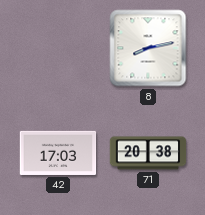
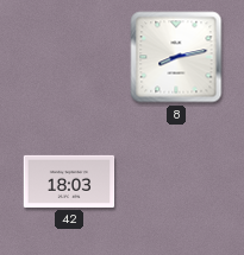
42: 17:03 -> 18:03 (69, 181)
71: 20:38 -> none (148, 153)
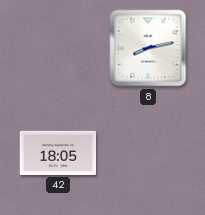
42: 18:03 -> 18:05 (58, 153)
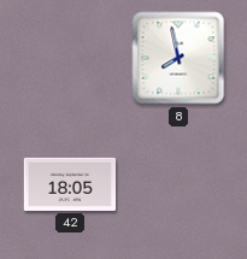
8: 8:13 -> 7:58 (178, 58)
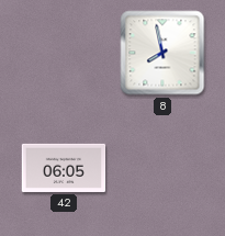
42: 18:05 -> 06:05 (64, 168)
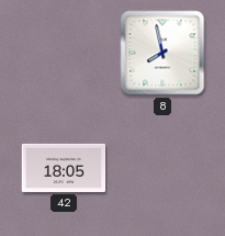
42: 06:05 -> 18:05 (64, 168)
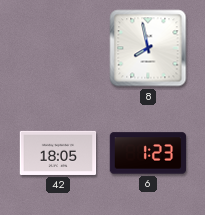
6: none -> 1:23 (148, 153)
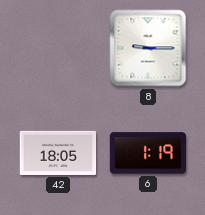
8: 7:58 -> 9:15 (148, 48)
6: 1:23 -> 1:19 (148, 153)
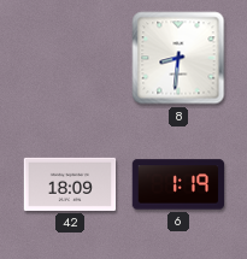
8: 9:15 -> 8:31 (178, 58)
42: 18:05 -> 18:09 (70, 184)
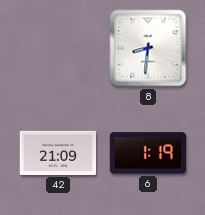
42: 18:09 -> 21:09 (58, 153)
